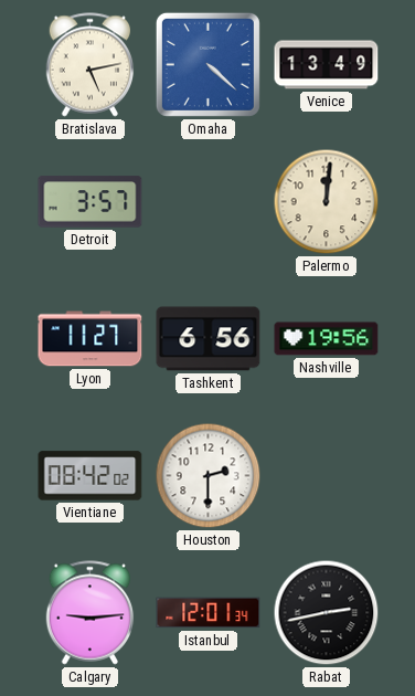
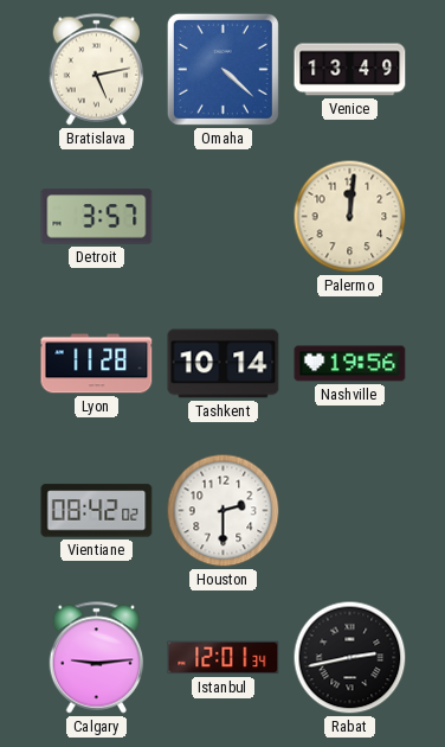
Lyon: 11:27 -> 11:28 (97, 364)
Tashkent: 6:56 -> 10:14 (224, 364)
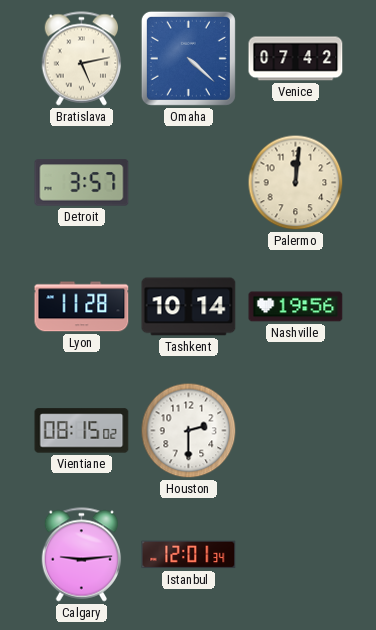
Venice: 13:49 -> 07:42 (296, 59)
Vientiane: 08:42 -> 08:15 (82, 431)
Rabat: 2:43 -> none (350, 658)
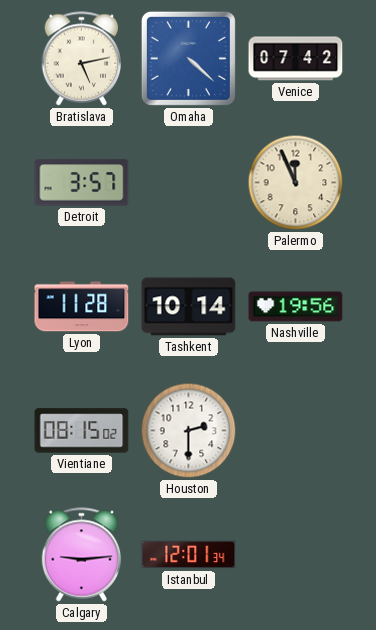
Palermo: 12:01 -> 11:56 (296, 183)
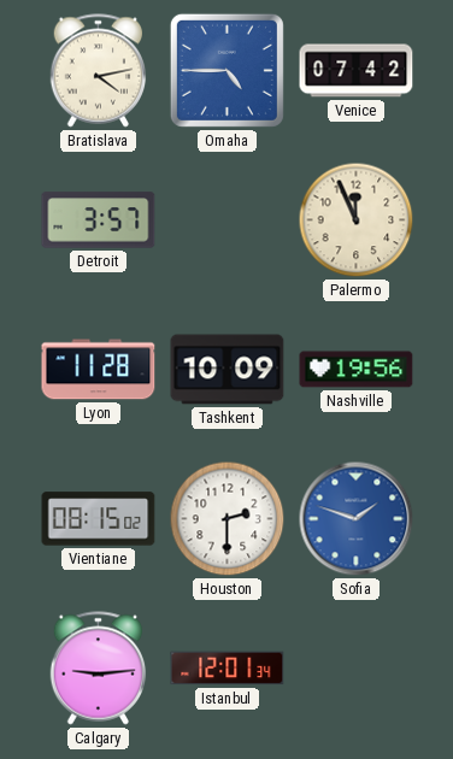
Bratislava: 5:13 -> 4:13 (99, 71)
Omaha: 4:22 -> 4:45 (226, 70)
Tashkent: 10:14 -> 10:09 (228, 370)
Sofia: none -> 1:48 (357, 519)
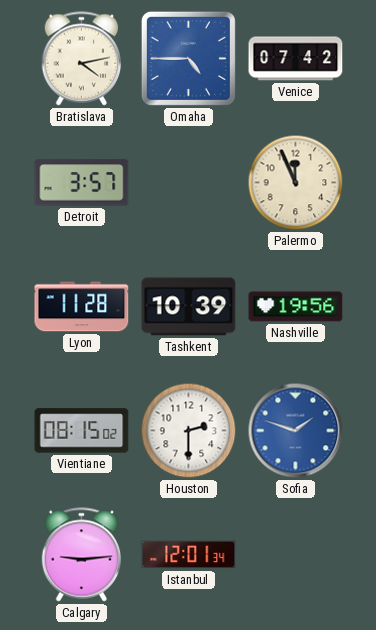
Tashkent: 10:09 -> 10:39 (189, 307)
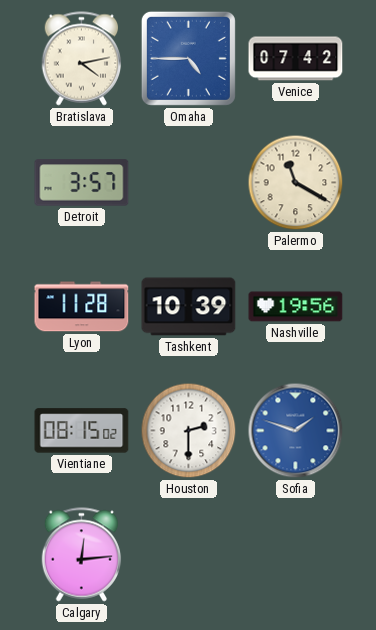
Palermo: 11:56 -> 11:20 (296, 183)
Calgary: 9:14 -> 12:14 (82, 555)
Istanbul: 12:01 -> none (189, 555)
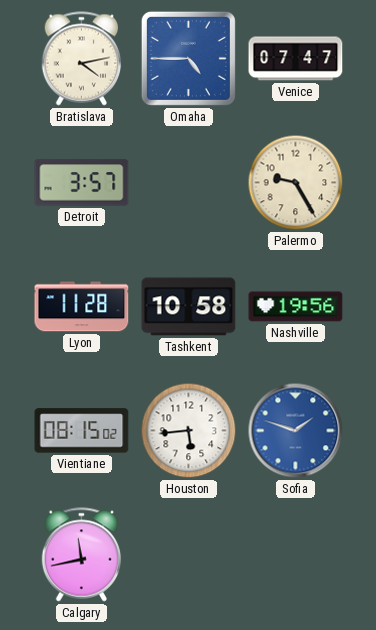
Venice: 07:42 -> 07:47 (296, 59)
Palermo: 11:20 -> 9:25 (296, 183)
Tashkent: 10:39 -> 10:58 (189, 307)
Houston: 2:30 -> 5:44 (189, 431)
Calgary: 12:14 -> 11:43 (82, 555)
